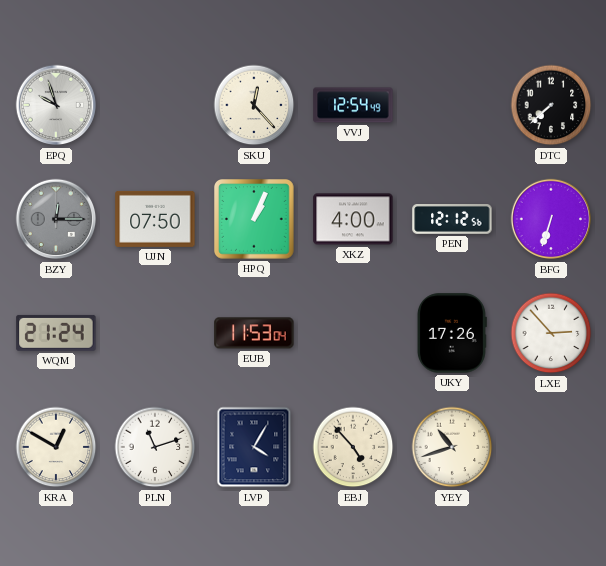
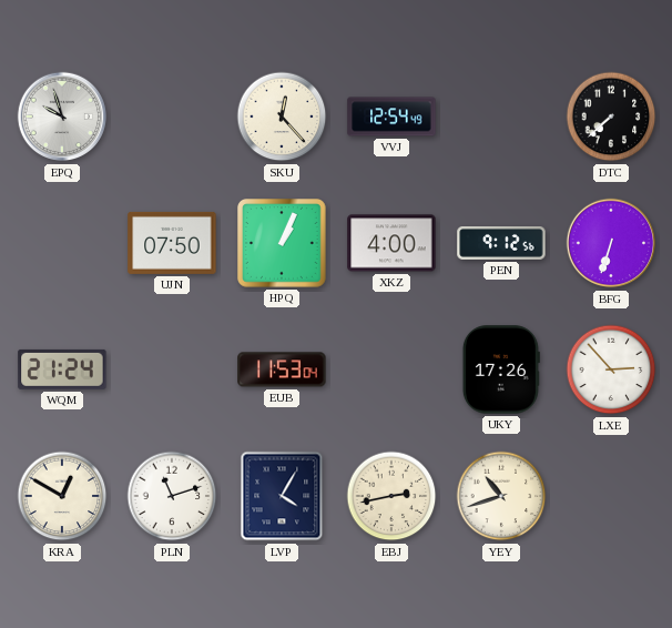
BZY: 12:15 -> none (56, 219)
PEN: 12:12 -> 9:12 (501, 244)
EBJ: 4:53 -> 2:43 (391, 496)
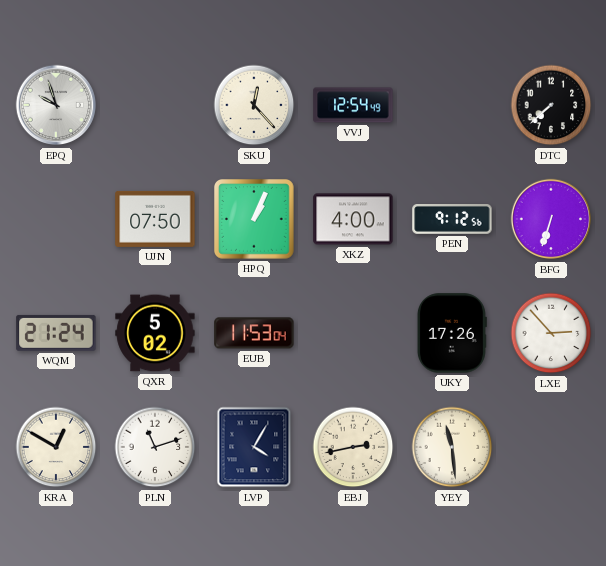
QXR: none -> 5:02 (155, 333)
YEY: 10:42 -> 11:29 (452, 447)
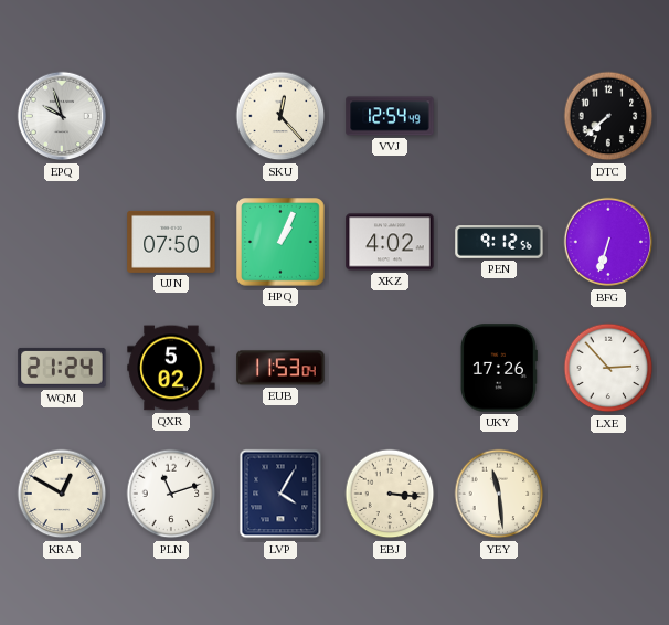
XKZ: 4:00 -> 4:02 (390, 242)
EBJ: 2:43 -> 3:16 (390, 494)
